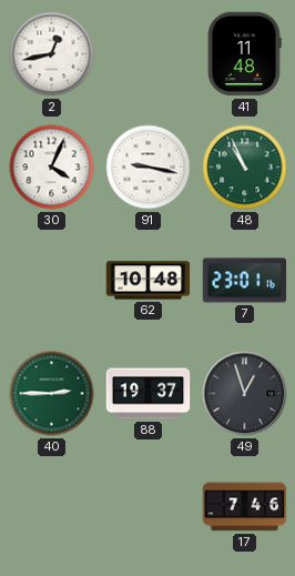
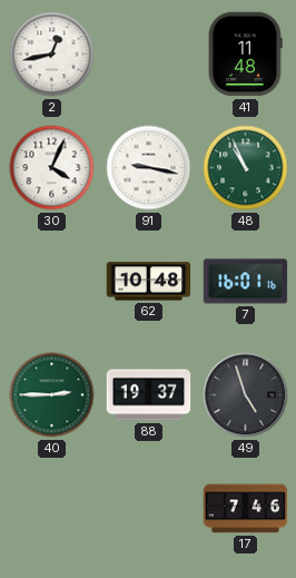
7: 23:01 -> 16:01 (246, 282)
49: 12:57 -> 4:57 (246, 395)
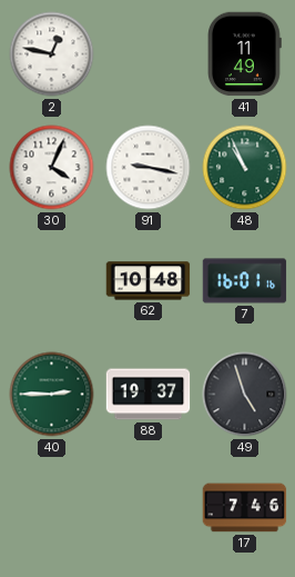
2: 12:43 -> 12:47 (52, 54)
41: 11:48 -> 11:49 (245, 54)
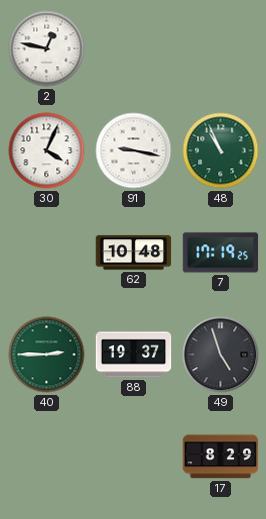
41: 11:49 -> none (245, 54)
7: 16:01 -> 17:19 (221, 253)
17: 7:46 -> 8:29 (221, 457)
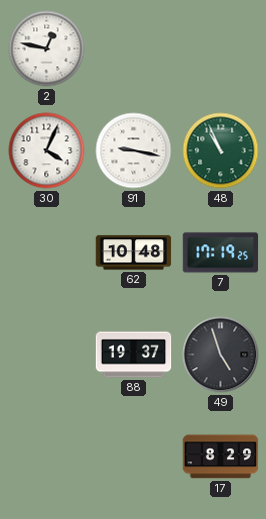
40: 2:45 -> none (47, 355)
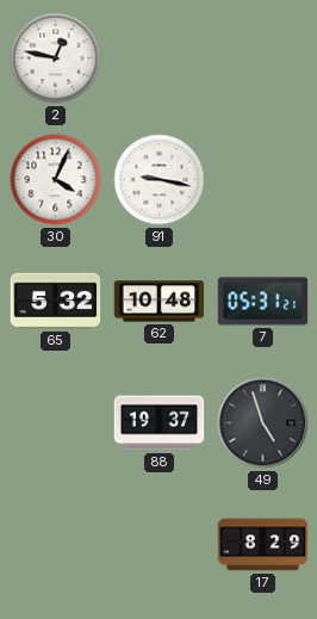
48: 10:56 -> none (221, 151)
65: none -> 5:32 (56, 301)
7: 17:19 -> 05:31 (263, 302)
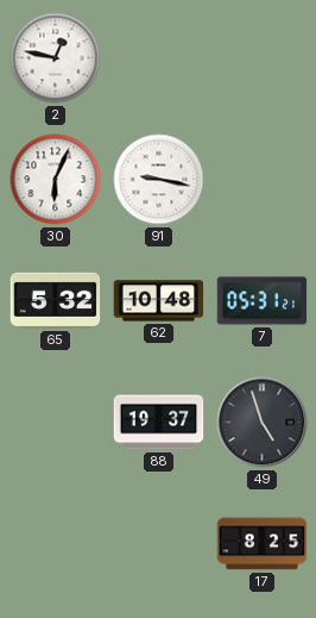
30: 4:04 -> 6:04 (56, 180)
17: 8:29 -> 8:25 (263, 544)
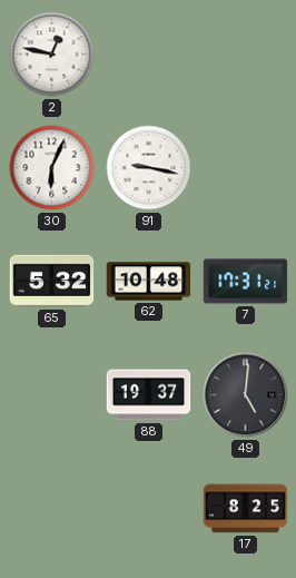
7: 05:31 -> 17:31 (246, 282)
49: 4:57 -> 5:01 (246, 395)
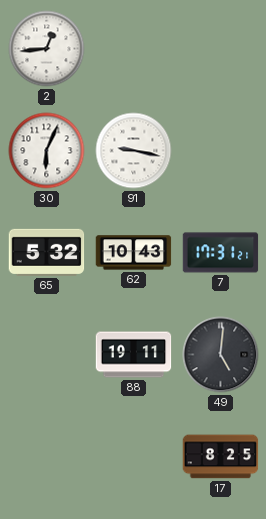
2: 12:47 -> 12:44 (47, 49)
62: 10:48 -> 10:43 (134, 253)
88: 19:37 -> 19:11 (134, 355)
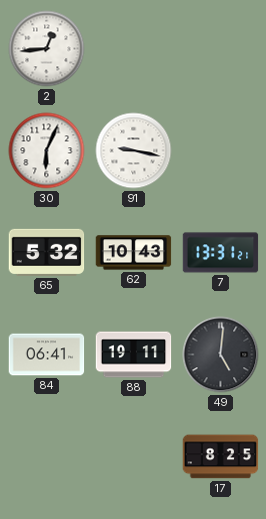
7: 17:31 -> 13:31 (221, 253)
84: none -> 06:41 (47, 355)
